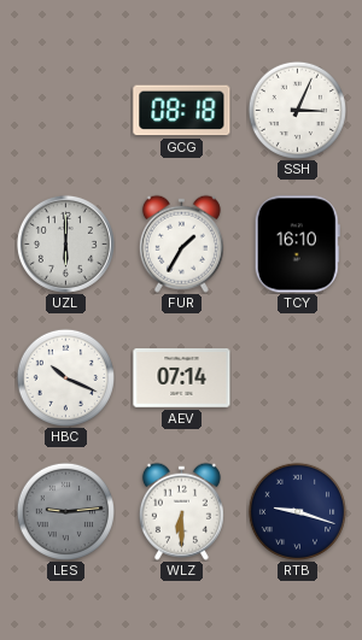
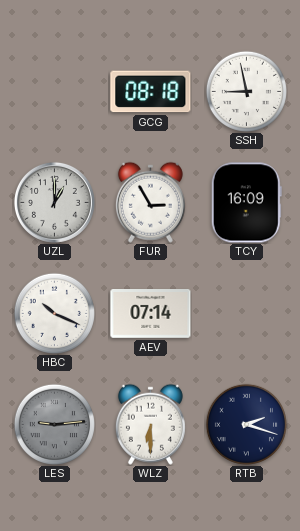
SSH: 3:04 -> 8:58 (246, 91)
UZL: 6:00 -> 1:00 (54, 202)
FUR: 1:35 -> 2:55 (150, 202)
TCY: 16:10 -> 16:09 (246, 203)
RTB: 9:18 -> 2:18 (246, 424)
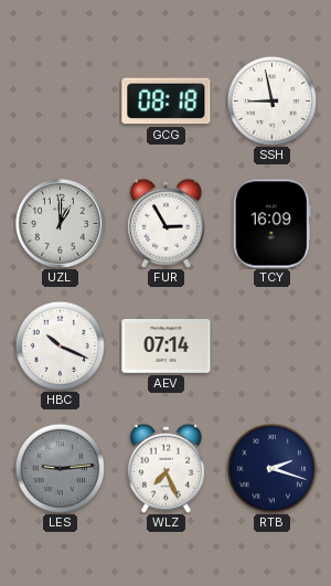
WLZ: 6:30 -> 7:26 (165, 468)
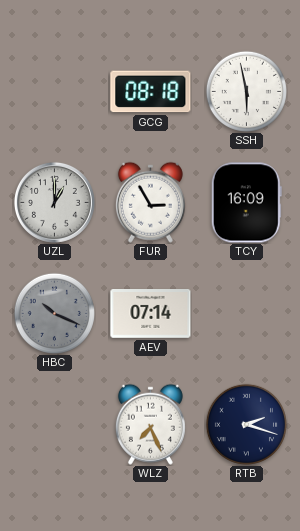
SSH: 8:58 -> 5:58 (246, 91)
HBC dial: white -> grey (54, 313)
LES: 9:14 -> none (60, 468)
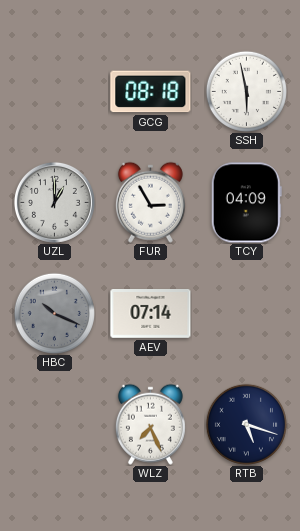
TCY: 16:09 -> 04:09 (246, 203)
RTB: 2:18 -> 5:18 (246, 424)
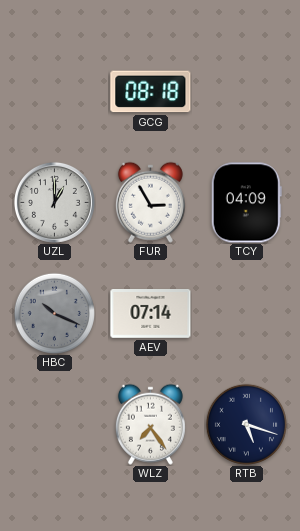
SSH: 5:58 -> none (246, 91)
WLZ: 7:26 -> 7:24 (150, 424)
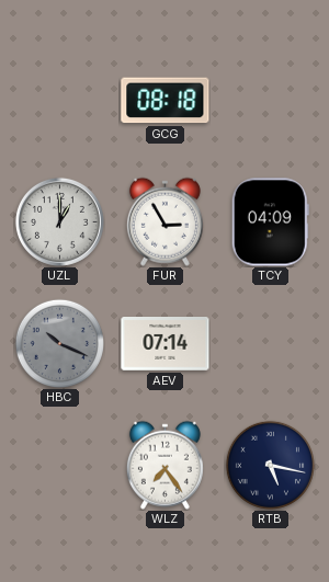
RTB: 5:18 -> 5:17 (270, 465)
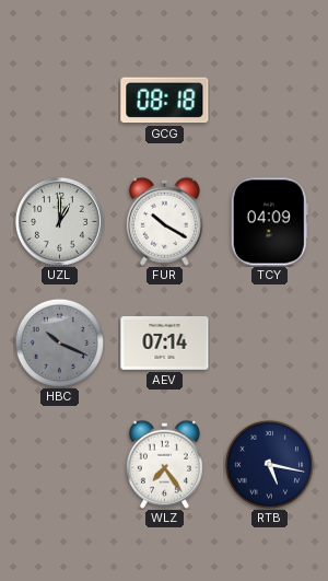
FUR: 2:55 -> 10:20 (164, 221)
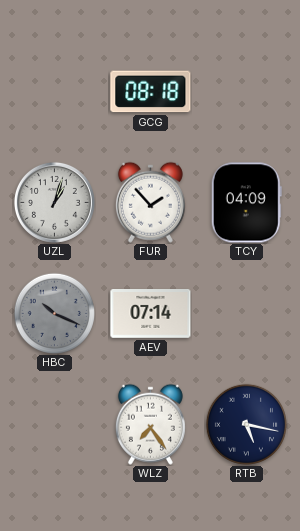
UZL: 1:00 -> 1:03 (54, 202)
FUR: 10:20 -> 1:53 (150, 202)
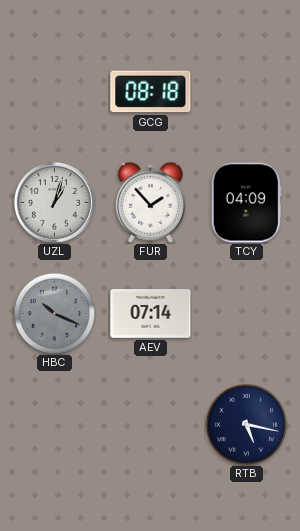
WLZ: 7:24 -> none (150, 424)
